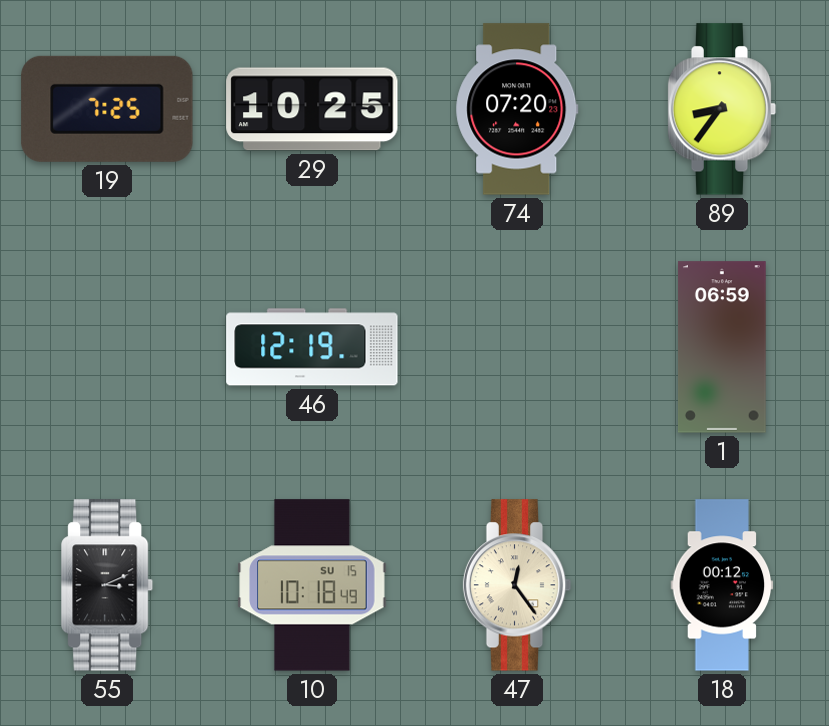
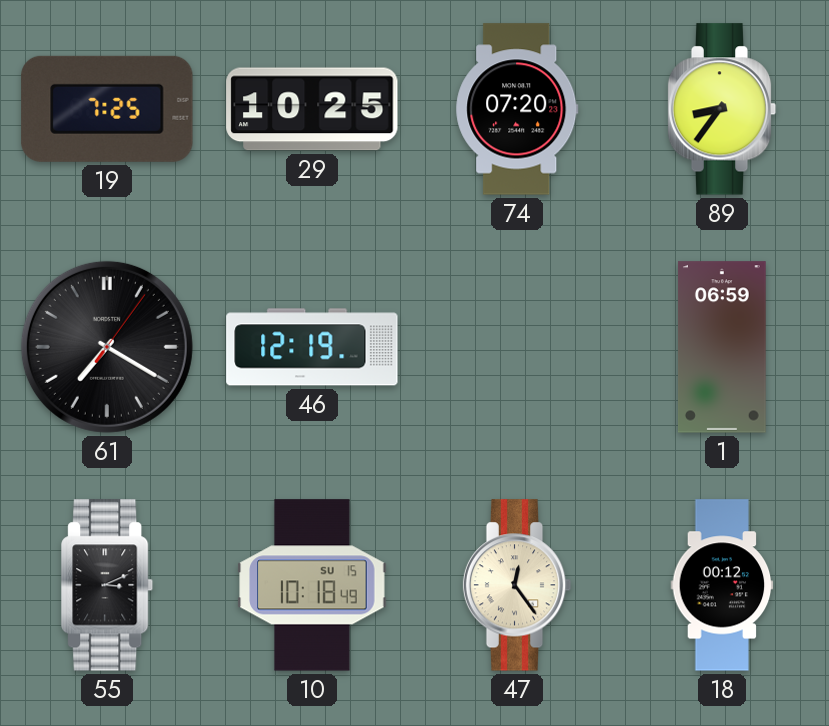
61: none -> 7:20 (107, 347)
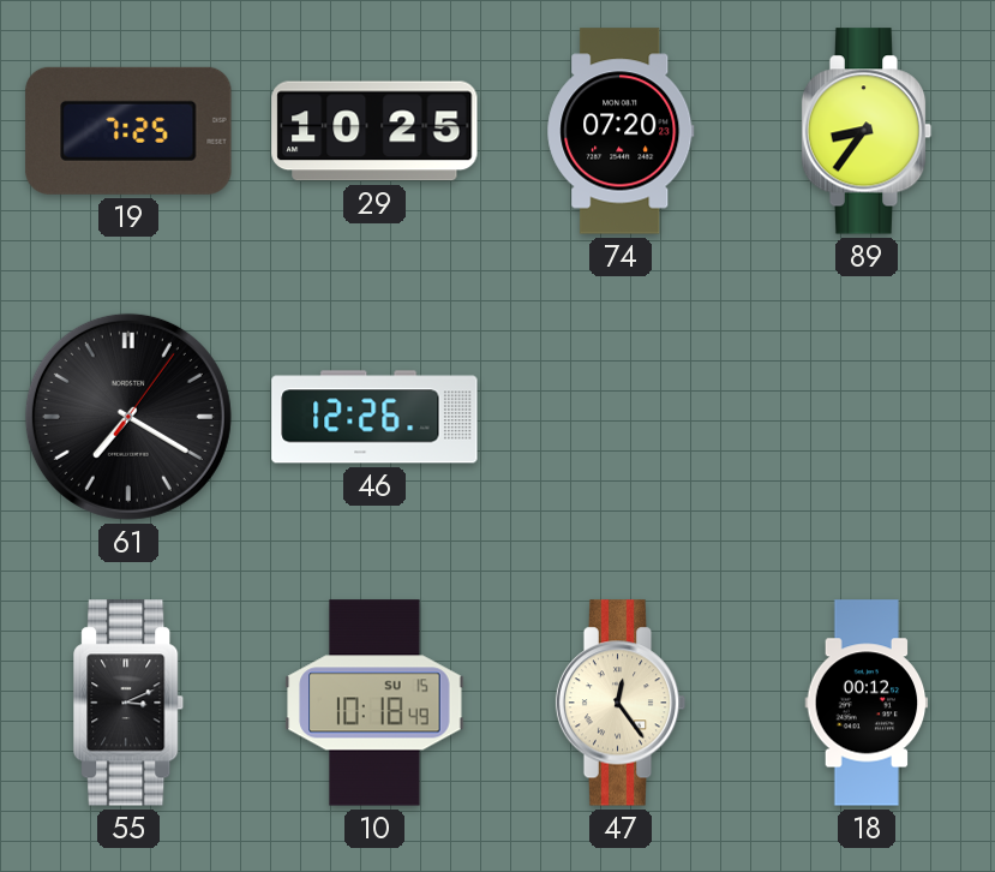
46: 12:19 -> 12:26 (374, 417)
1: 06:59 -> none (722, 347)
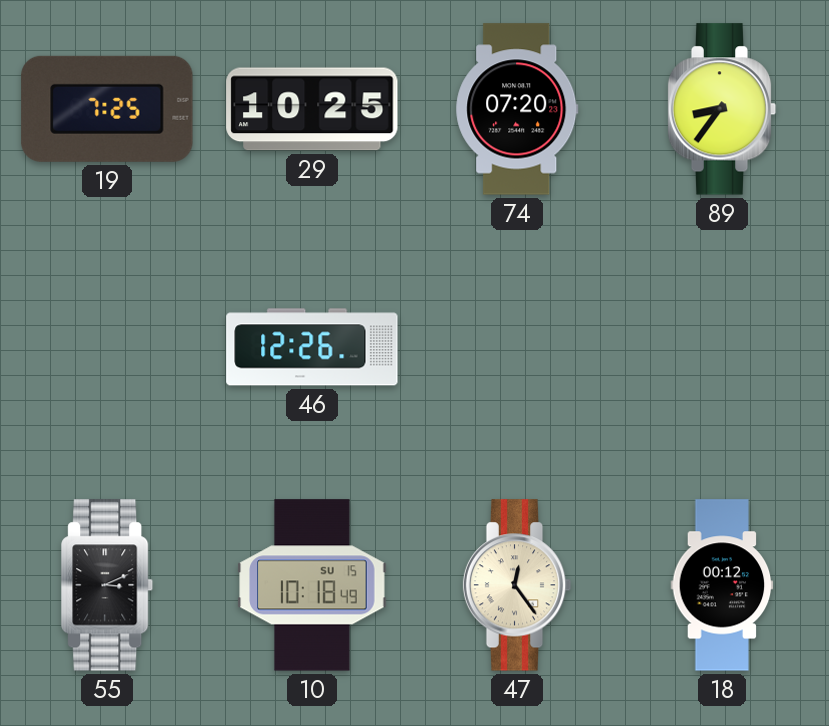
61: 7:20 -> none (128, 417)
